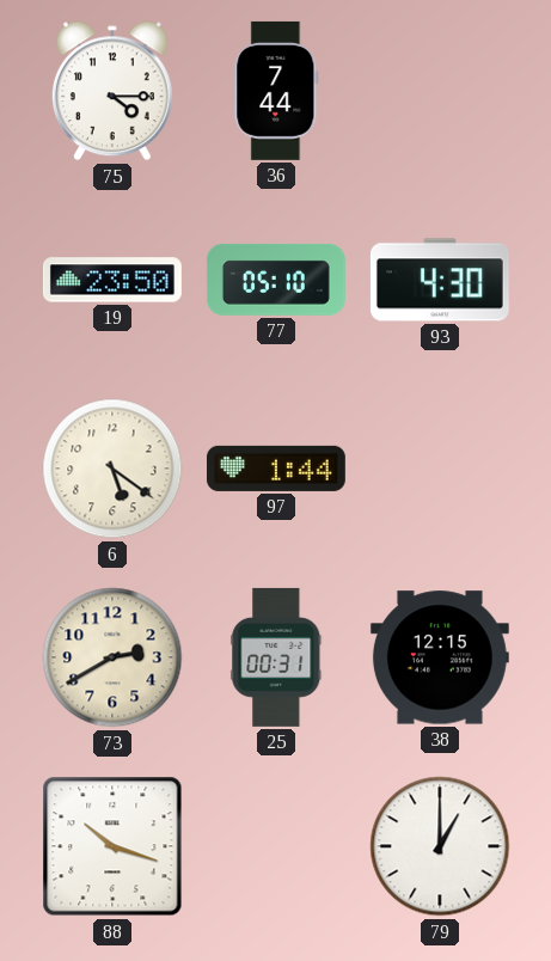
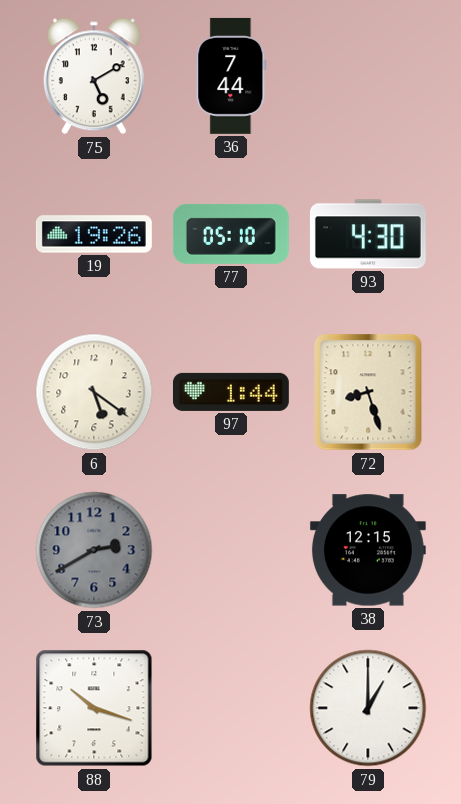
75: 4:15 -> 5:10 (94, 76)
19: 23:50 -> 19:26 (94, 234)
72: none -> 8:27 (368, 392)
73 dial: cream -> grey (94, 550)
25: 00:31 -> none (276, 657)
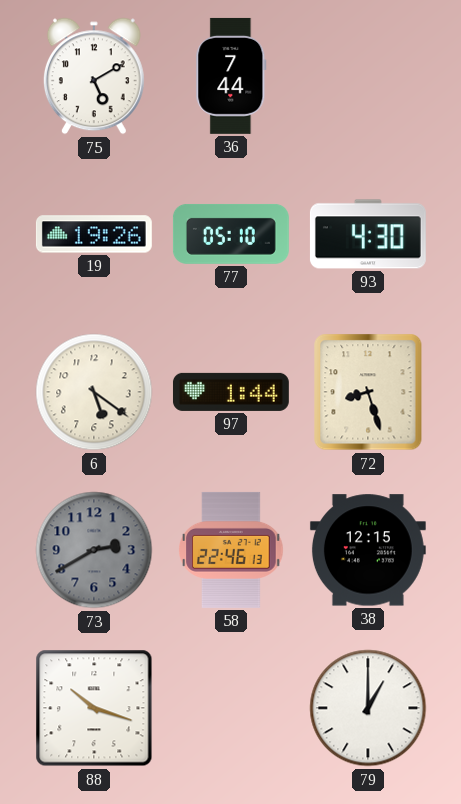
58: none -> 22:46 (231, 550)
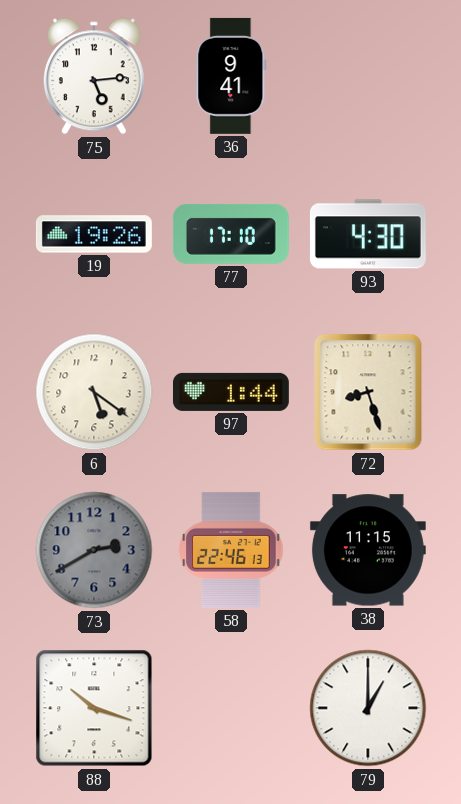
75: 5:10 -> 5:14 (94, 76)
36: 7:44 -> 9:41 (231, 76)
77: 05:10 -> 17:10 (231, 234)
38: 12:15 -> 11:15 (368, 550)
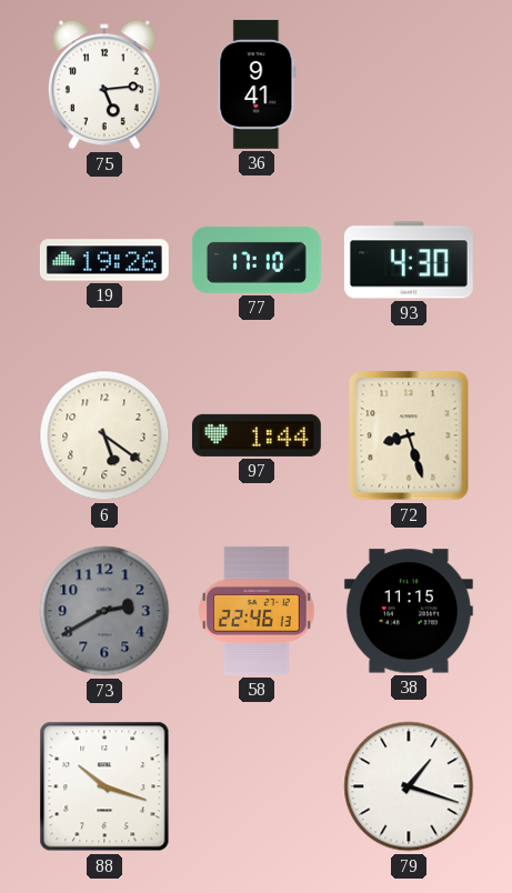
79: 1:00 -> 1:18 (409, 786)
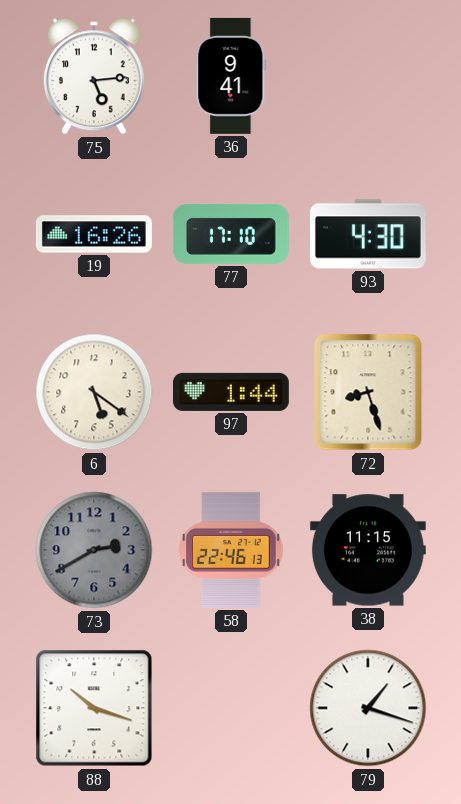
19: 19:26 -> 16:26 (94, 234)
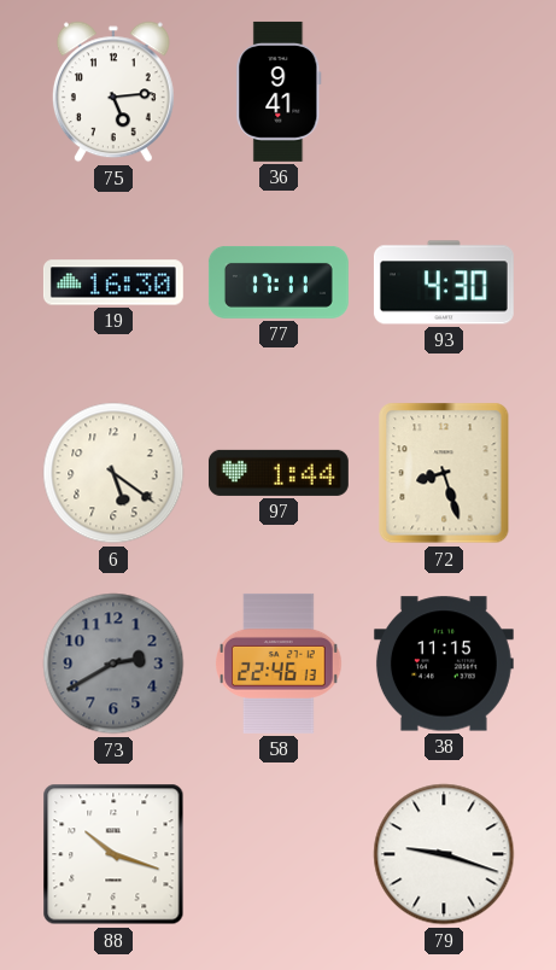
19: 16:26 -> 16:30 (113, 282)
77: 17:10 -> 17:11 (279, 282)
79: 1:18 -> 9:18 (444, 854)
